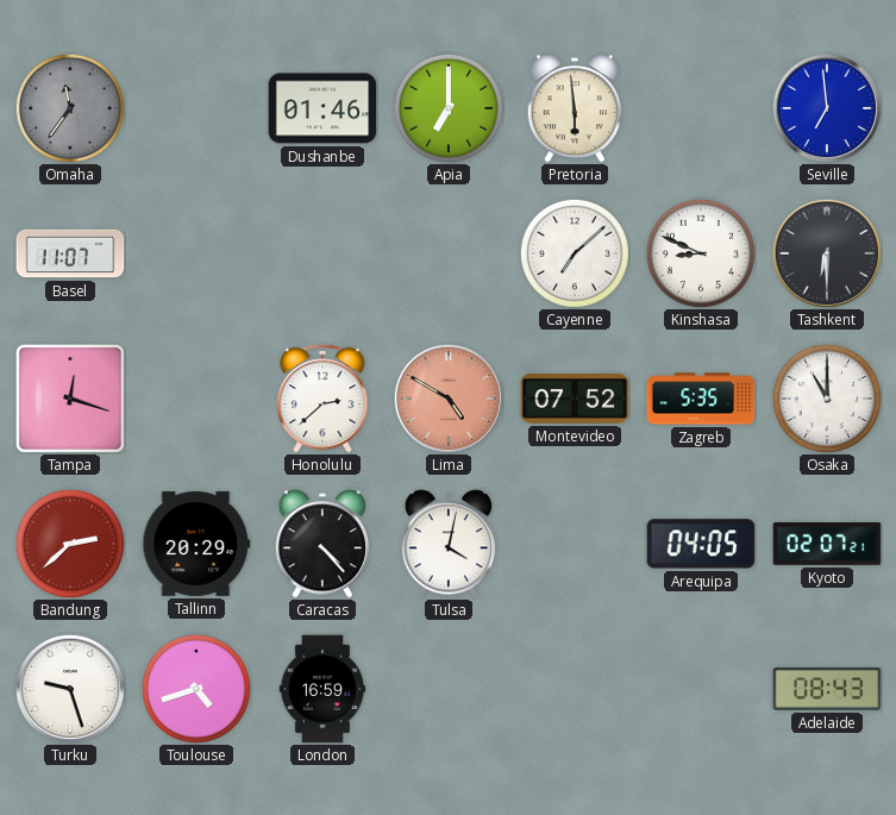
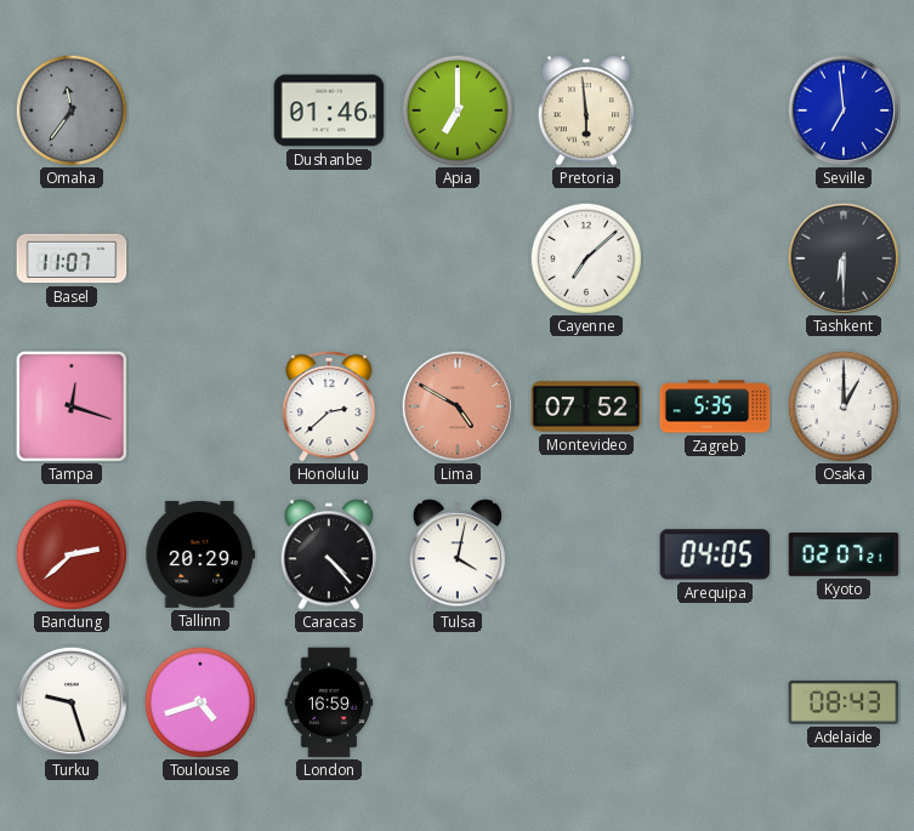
Kinshasa: 8:49 -> none (701, 253)
Osaka: 11:00 -> 1:00 (844, 406)
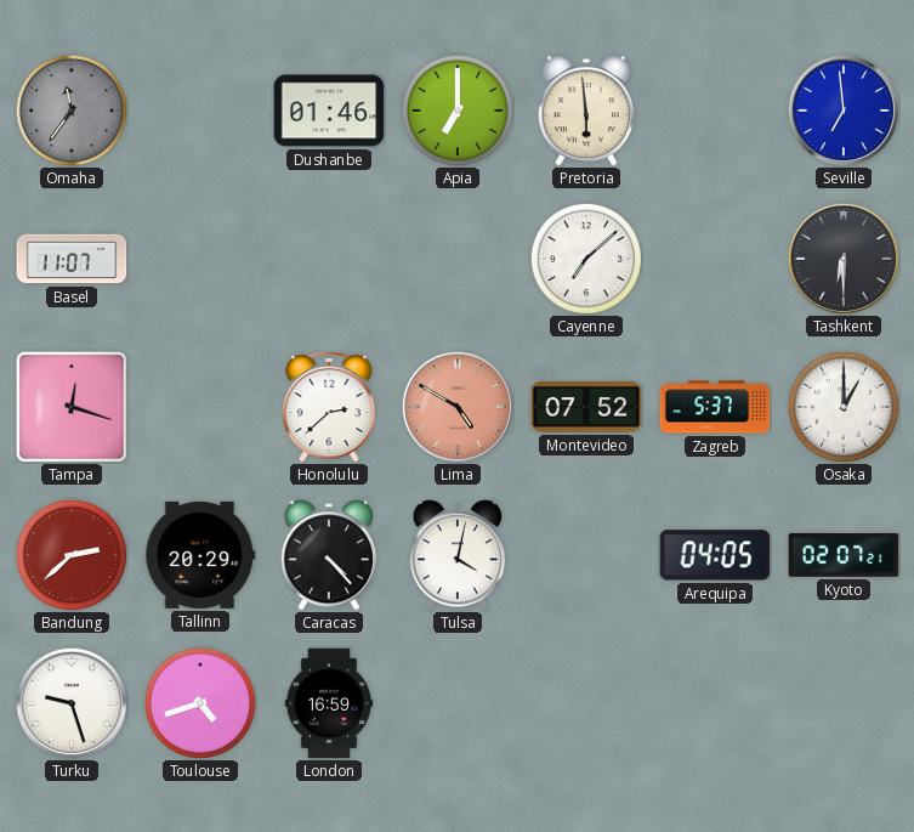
Zagreb: 5:35 -> 5:37 (715, 407)
Adelaide: 08:43 -> none (844, 702)
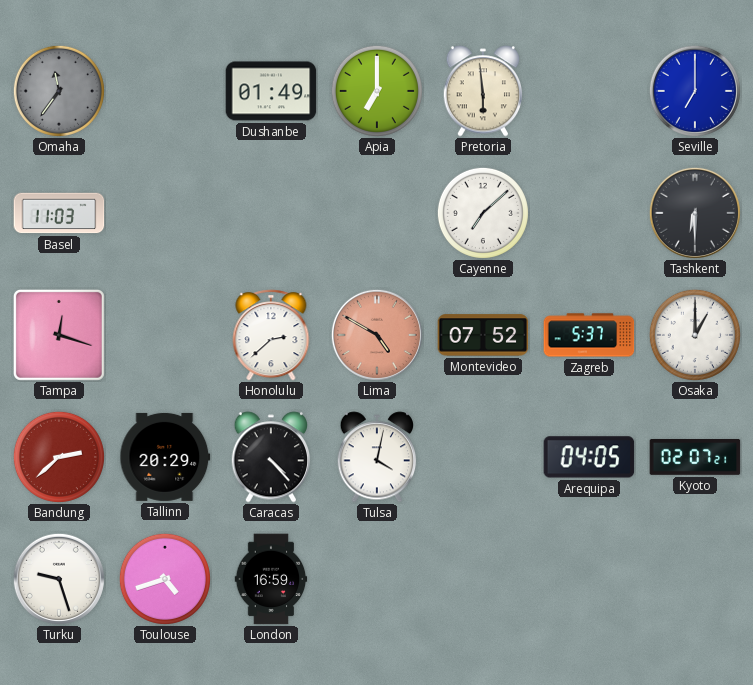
Dushanbe: 01:46 -> 01:49 (271, 91)
Seville: 6:59 -> 7:00 (695, 91)
Basel: 11:07 -> 11:03 (59, 213)
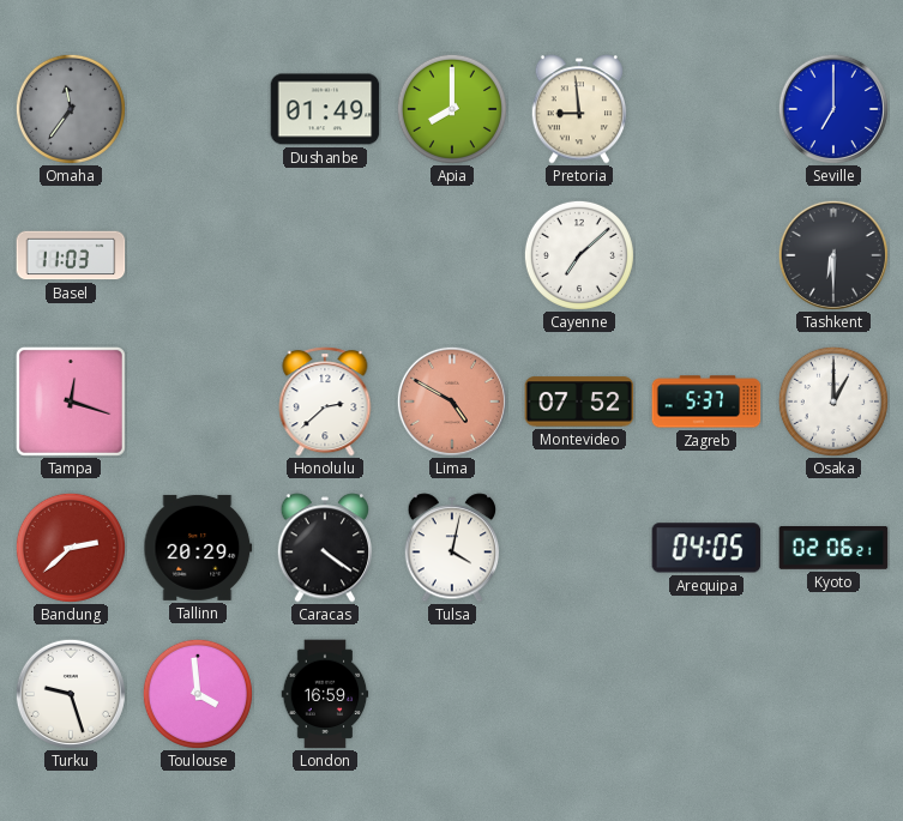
Apia: 7:00 -> 8:00 (452, 109)
Pretoria: 5:59 -> 8:59 (579, 109)
Caracas: 4:23 -> 4:21 (325, 548)
Kyoto: 02:07 -> 02:06 (833, 549)
Toulouse: 4:42 -> 3:59 (198, 694)
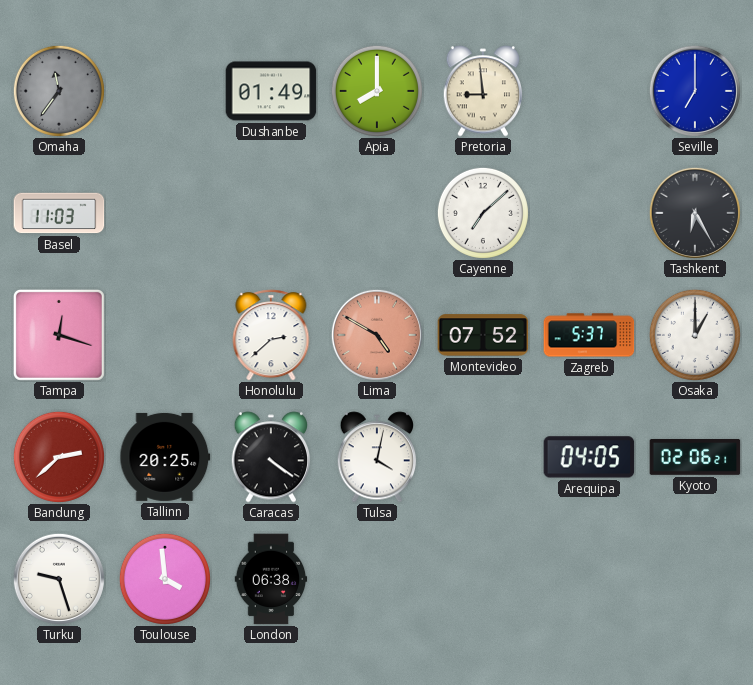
Tashkent: 6:30 -> 6:25 (695, 213)
Tallinn: 20:29 -> 20:25 (165, 457)
London: 16:59 -> 06:38 (271, 579)
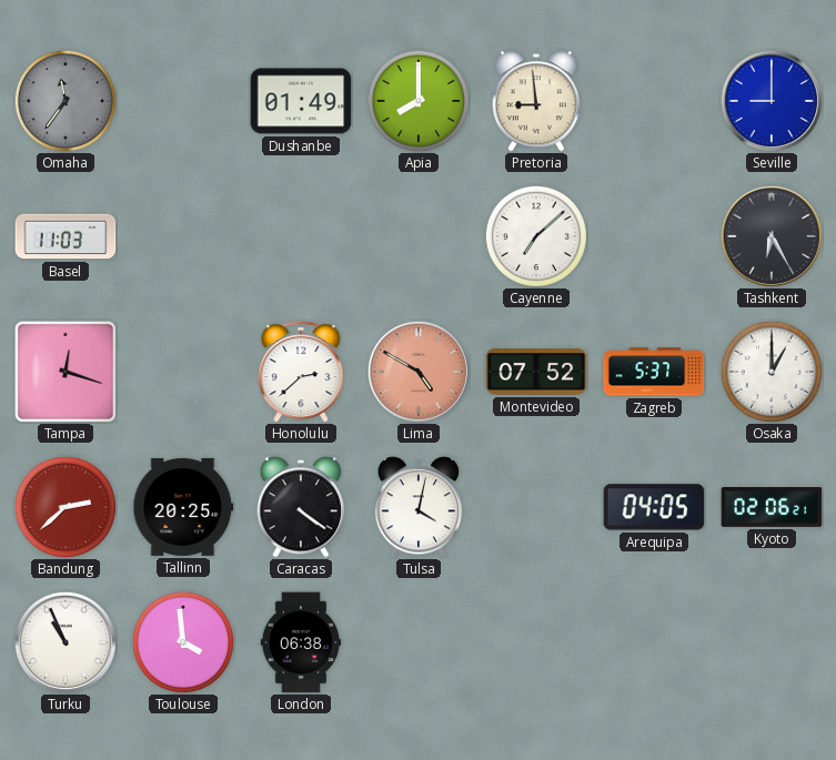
Seville: 7:00 -> 9:00 (772, 101)
Turku: 9:27 -> 10:56 (66, 642)
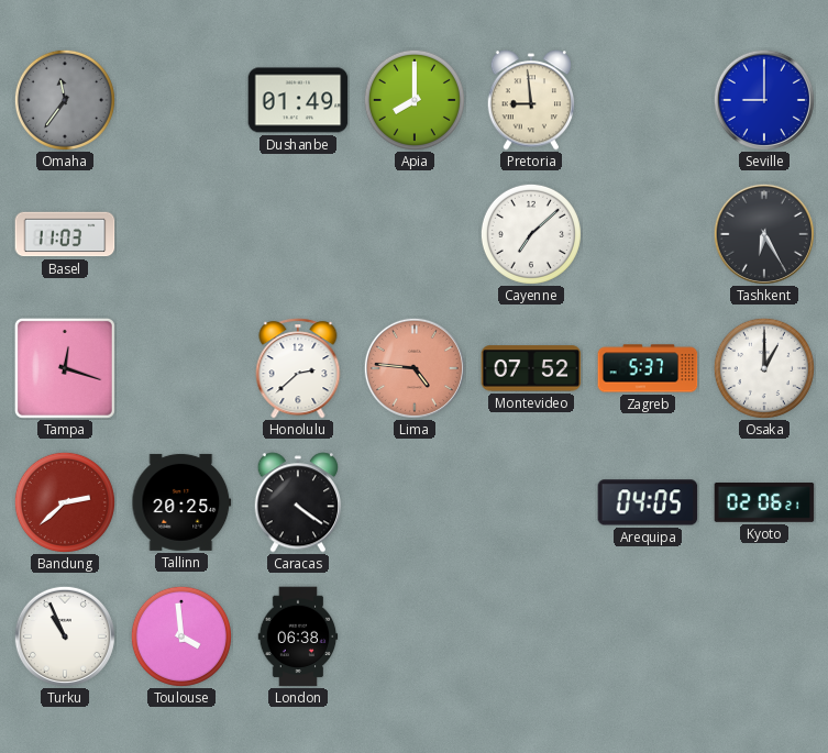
Lima: 4:50 -> 4:46 (415, 368)
Tulsa: 4:02 -> none (419, 507)
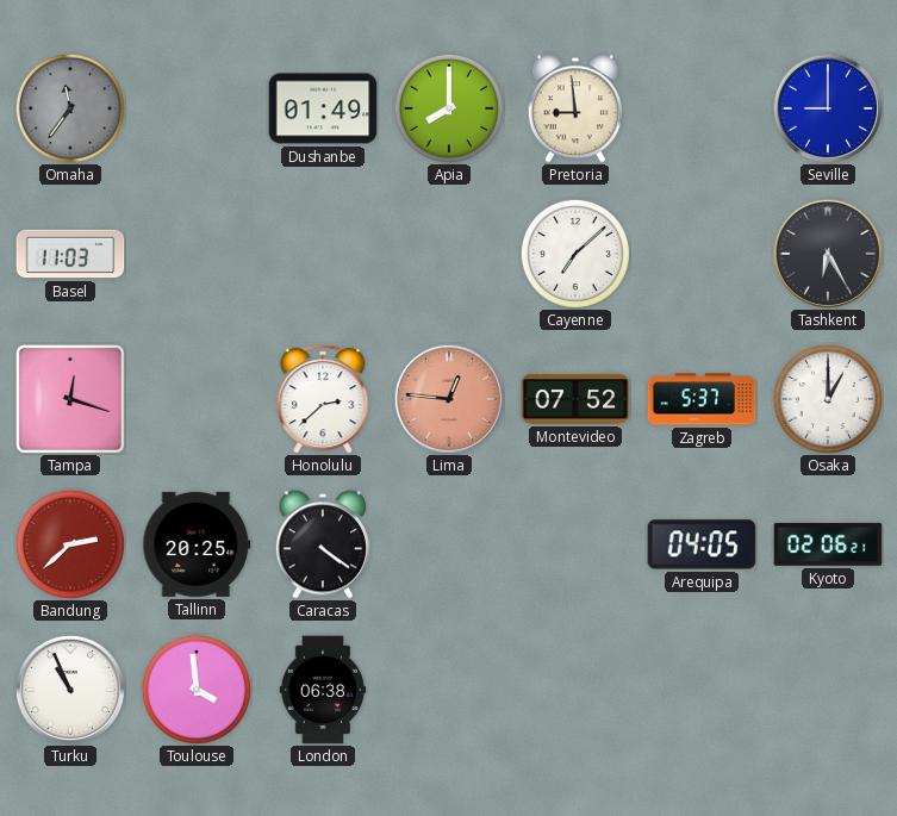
Lima: 4:46 -> 12:46 (449, 399)
